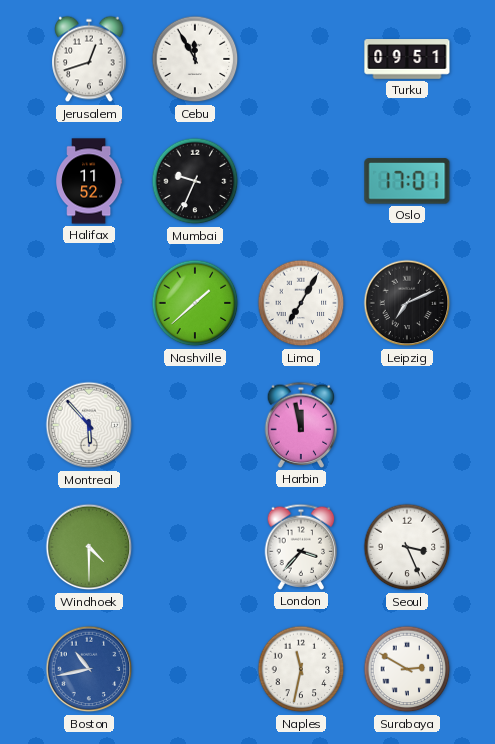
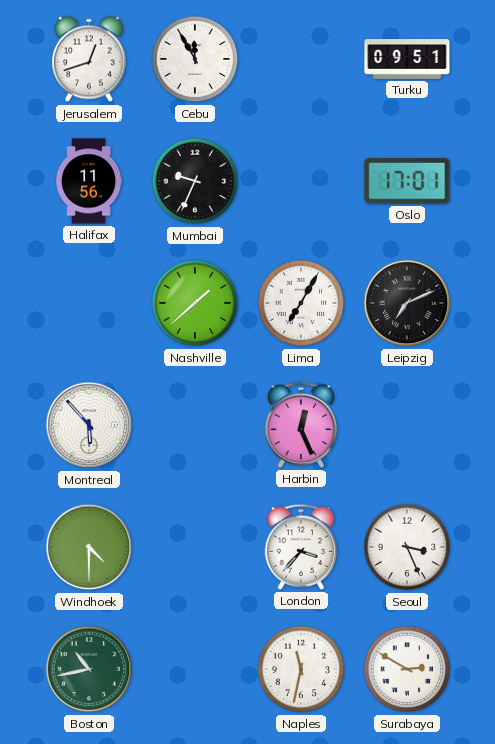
Halifax: 11:52 -> 11:56 (89, 181)
Harbin: 11:58 -> 12:26 (301, 425)
Boston dial: blue -> green (89, 669)
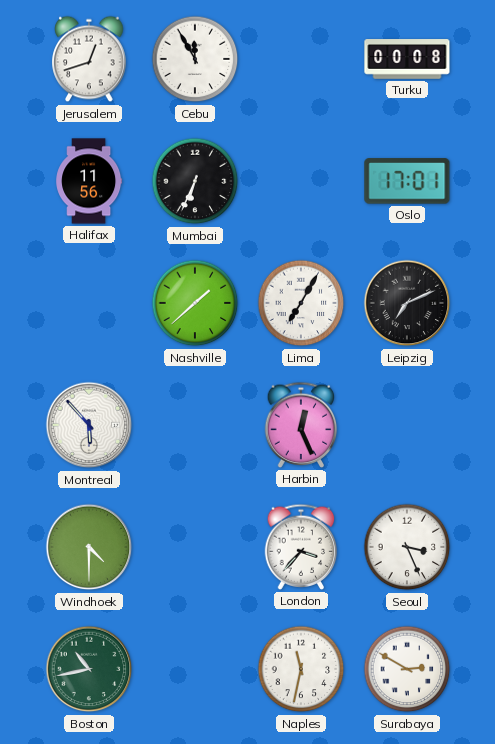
Turku: 09:51 -> 00:08 (407, 59)
Mumbai: 9:34 -> 6:34 (195, 181)
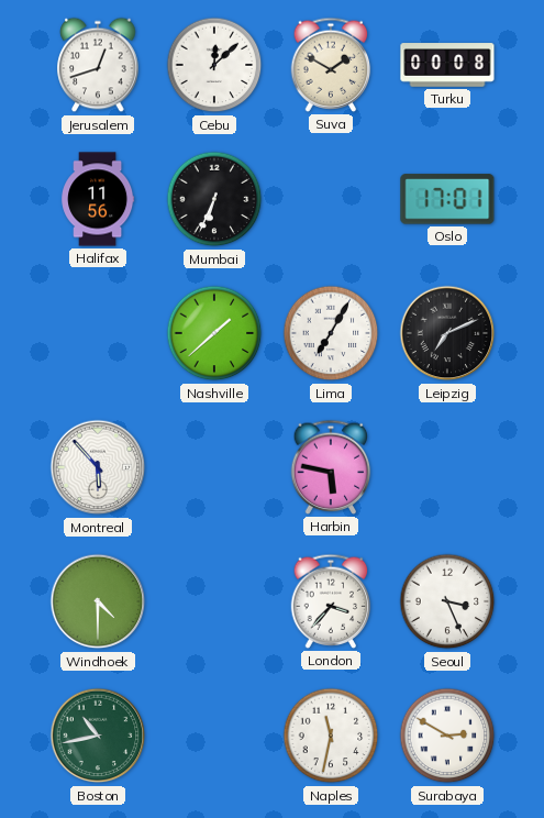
Cebu: 11:55 -> 12:08 (214, 65)
Suva: none -> 1:50 (331, 65)
Harbin: 12:26 -> 5:47 (331, 467)
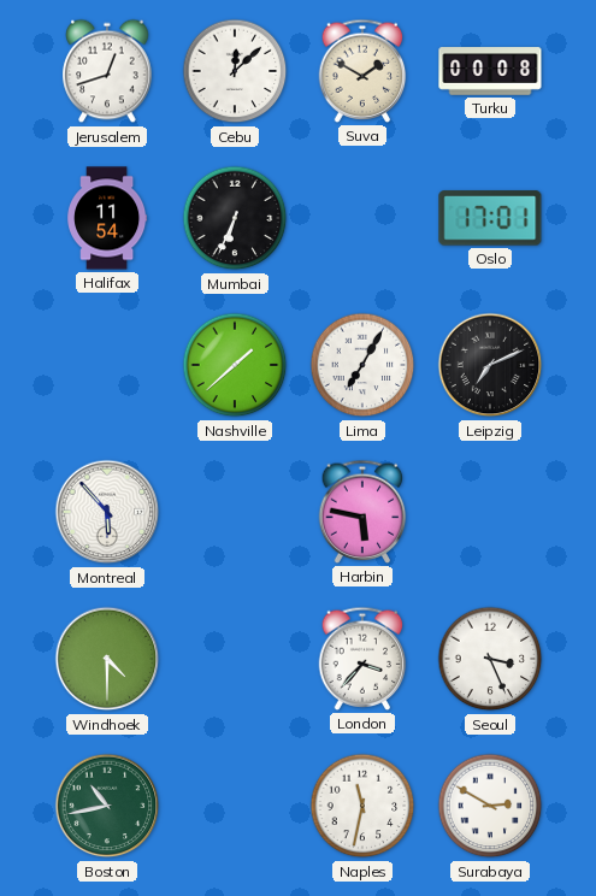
Halifax: 11:56 -> 11:54 (107, 218)
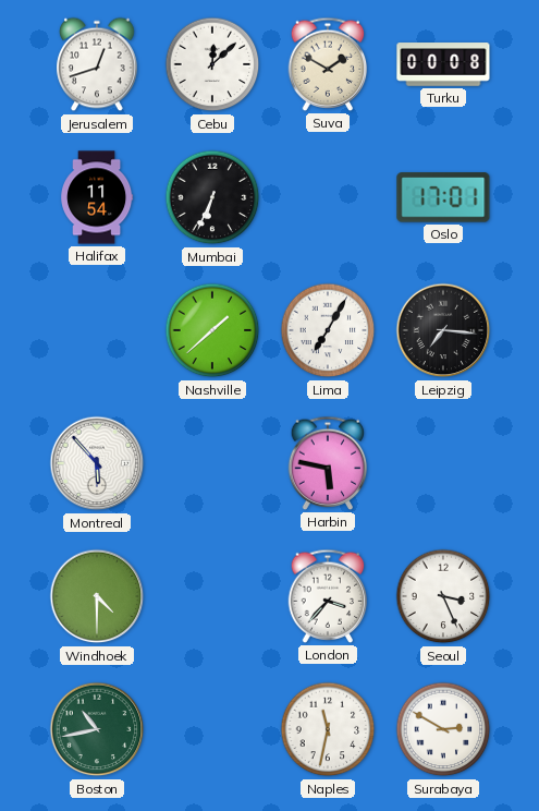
Leipzig: 7:11 -> 7:16 (443, 330)
